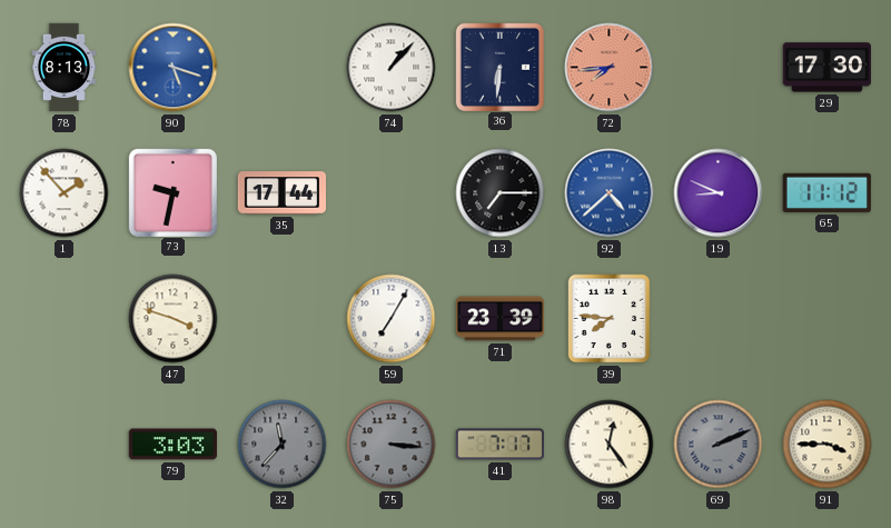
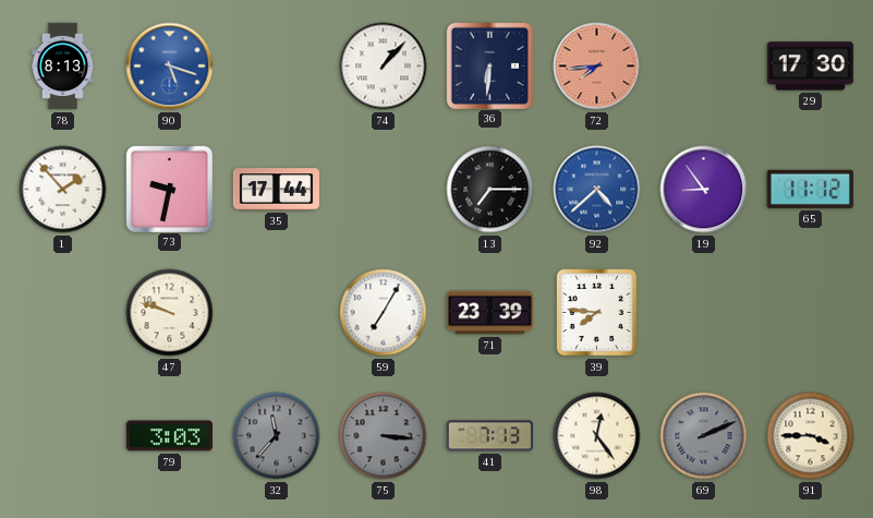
19: 8:49 -> 8:54 (704, 190)
47: 3:48 -> 9:48 (170, 313)
41: 7:17 -> 7:13 (489, 436)
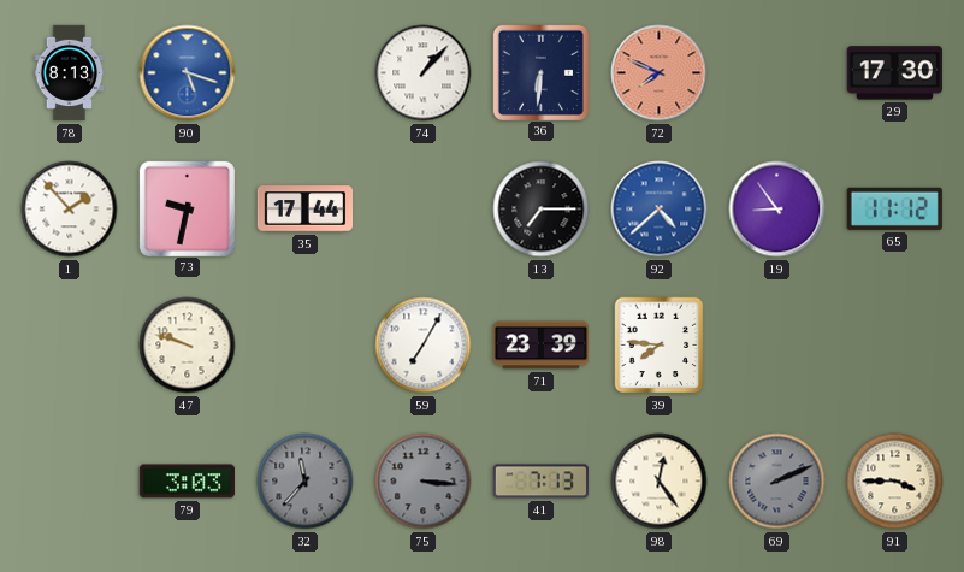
72: 7:44 -> 7:49 (660, 73)
